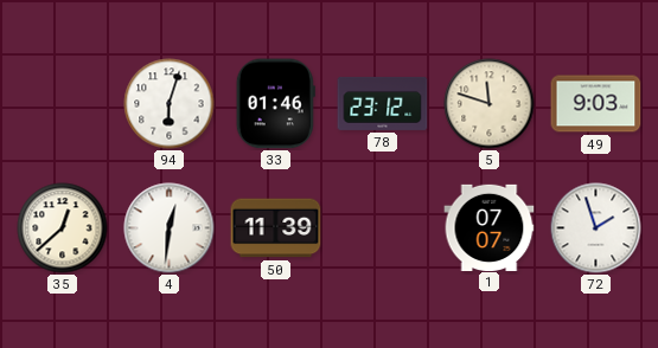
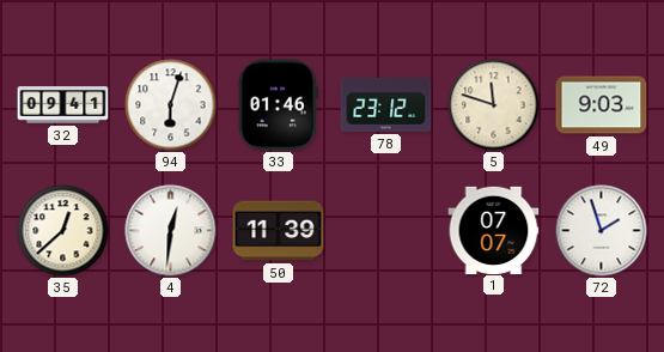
32: none -> 09:41 (63, 105)
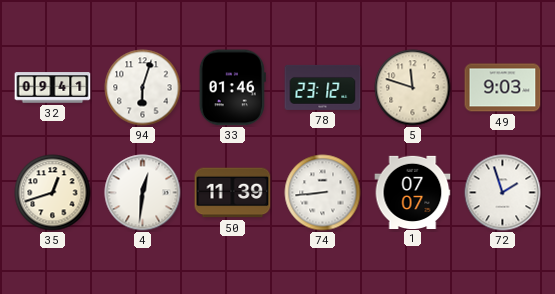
35: 12:38 -> 12:42 (53, 193)
74: none -> 8:44 (323, 193)
